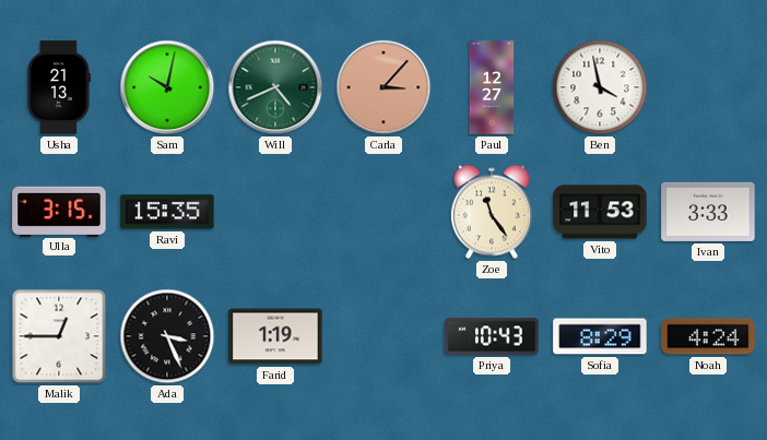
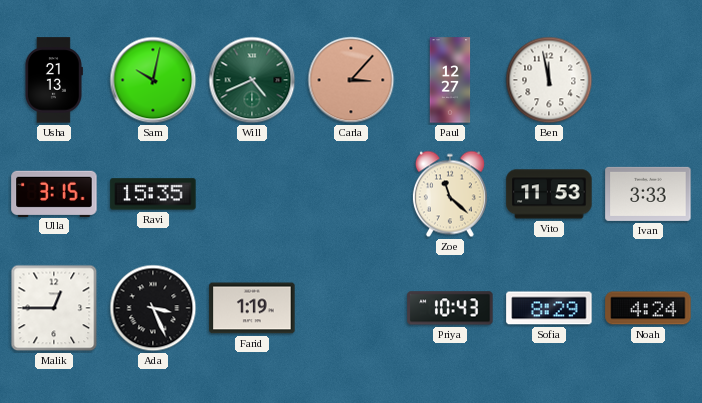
Ben: 3:58 -> 11:58 (549, 80)
Zoe: 11:24 -> 11:22 (450, 194)
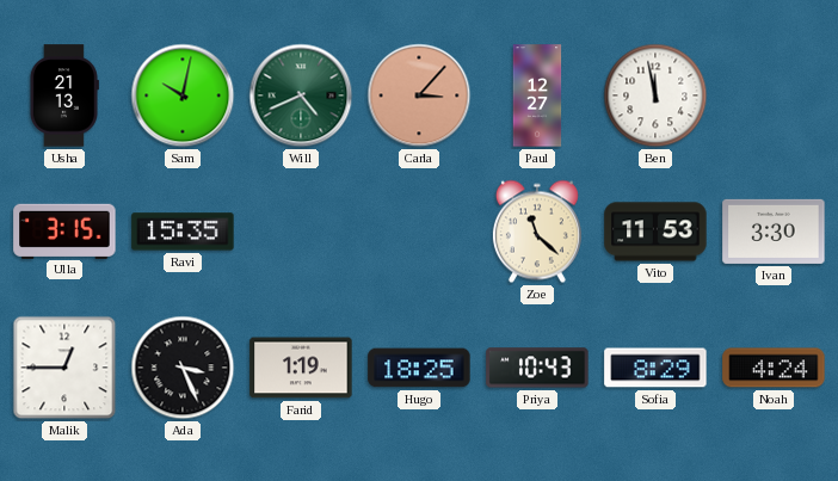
Ivan: 3:33 -> 3:30 (774, 232)
Hugo: none -> 18:25 (419, 368)
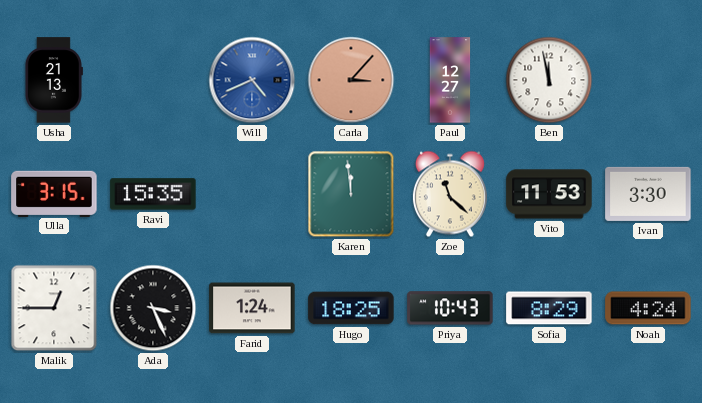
Sam: 10:02 -> none (183, 95)
Will dial: green -> blue (252, 80)
Karen: none -> 11:59 (351, 194)
Farid: 1:19 -> 1:24 (252, 308)
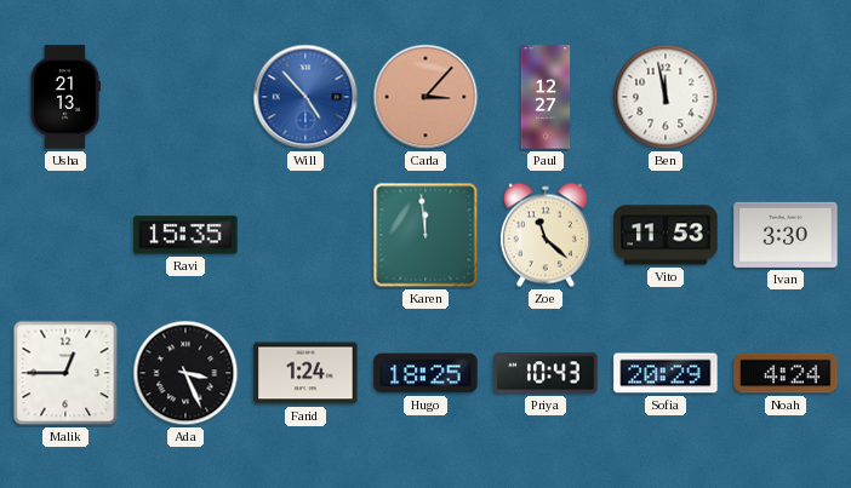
Will: 4:41 -> 4:53 (305, 97)
Ulla: 3:15 -> none (54, 193)
Sofia: 8:29 -> 20:29 (666, 373)
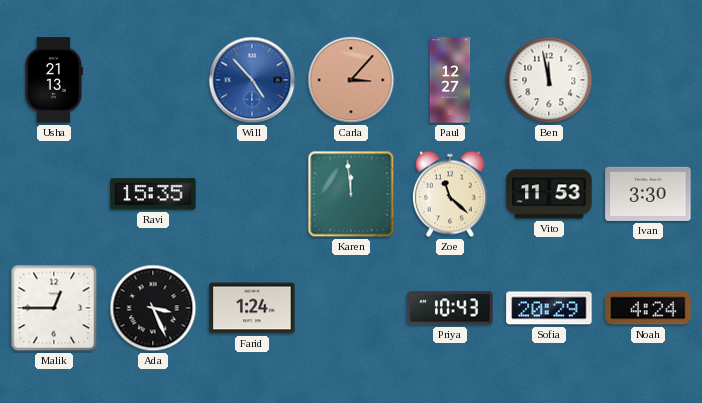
Hugo: 18:25 -> none (425, 373)
